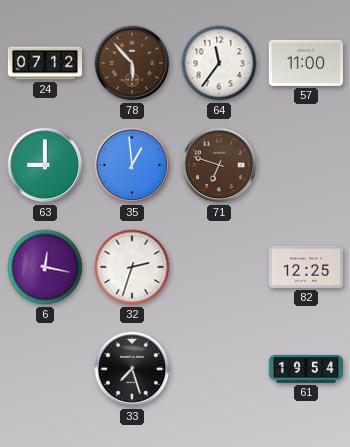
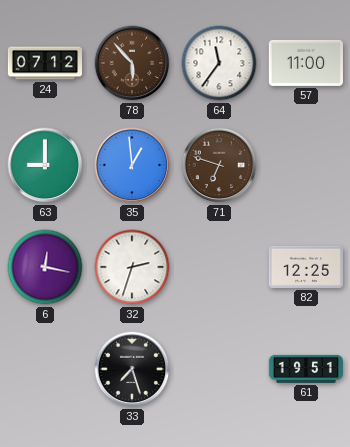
61: 19:54 -> 19:51 (305, 369)
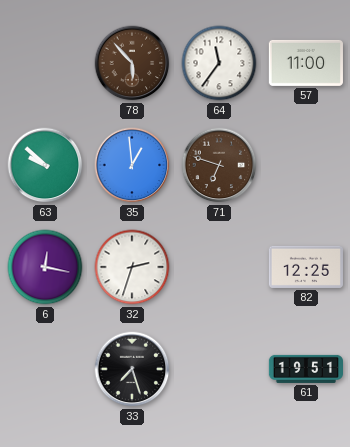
24: 07:12 -> none (44, 63)
63: 9:00 -> 9:52 (45, 165)
